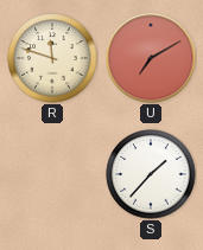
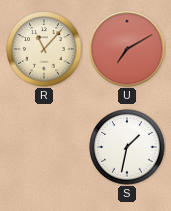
R: 11:48 -> 11:07 (44, 49)
S: 1:37 -> 1:32 (127, 147)
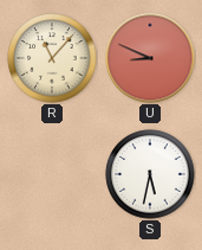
U: 7:10 -> 8:49 (150, 58)
S: 1:32 -> 5:32 (150, 174)
